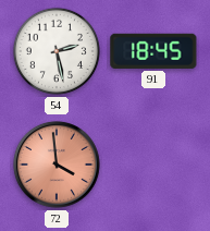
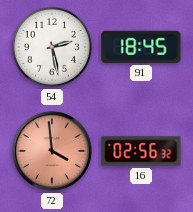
16: none -> 02:56 (141, 151)
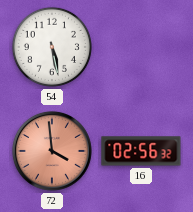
54: 2:28 -> 5:28 (52, 47)
91: 18:45 -> none (141, 47)
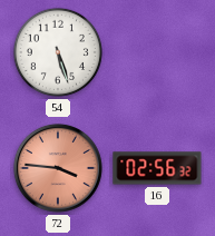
54: 5:28 -> 5:27 (58, 52)
72: 3:59 -> 3:46 (58, 168)
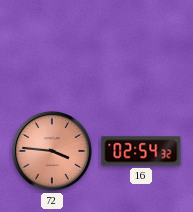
54: 5:27 -> none (58, 52)
16: 02:56 -> 02:54 (141, 151)
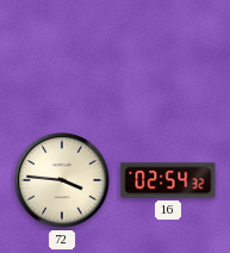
72 dial: salmon -> cream (62, 180)
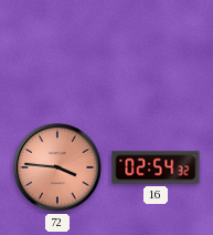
72 dial: cream -> salmon (57, 167)
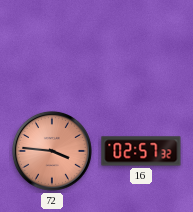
16: 02:54 -> 02:57 (141, 151)
